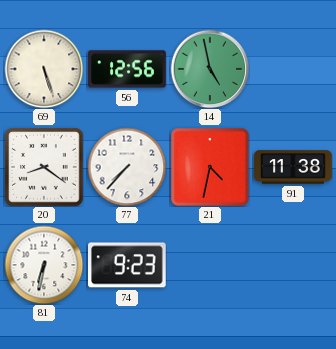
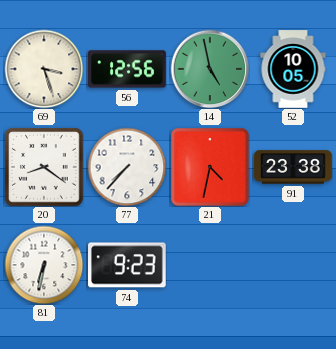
69: 5:27 -> 3:27 (44, 69)
52: none -> 10:05 (293, 69)
91: 11:38 -> 23:38 (293, 167)
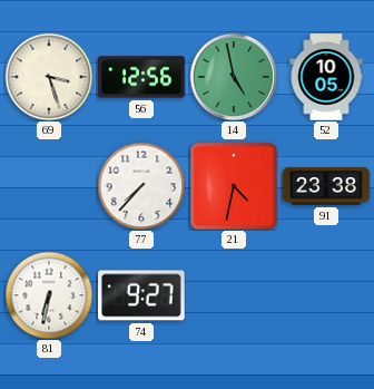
20: 8:21 -> none (44, 167)
74: 9:23 -> 9:27 (142, 295)
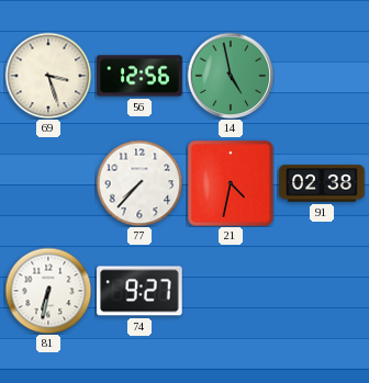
52: 10:05 -> none (326, 77)
91: 23:38 -> 02:38 (322, 183)
